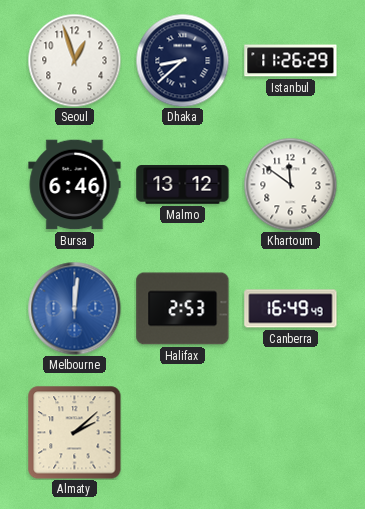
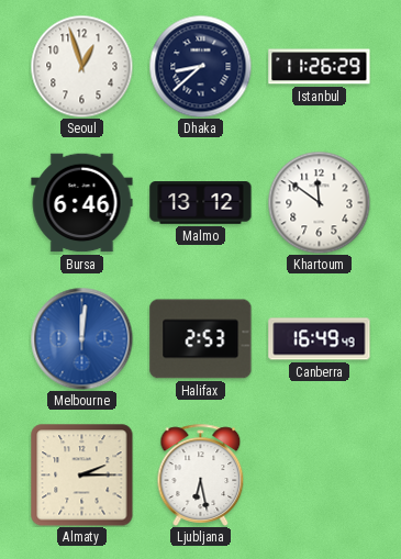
Almaty: 2:08 -> 2:15 (82, 476)
Ljubljana: none -> 6:28 (201, 474)
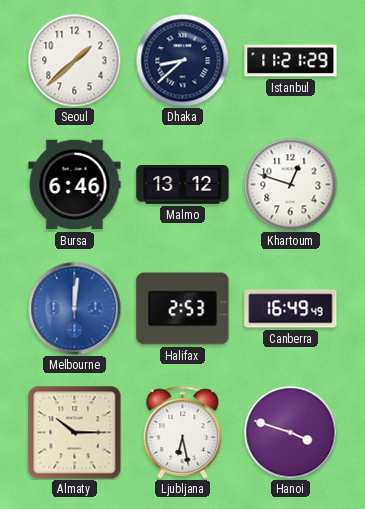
Seoul: 12:57 -> 1:38 (74, 60)
Istanbul: 11:26 -> 11:21 (291, 61)
Khartoum: 11:51 -> 12:48 (290, 184)
Almaty: 2:15 -> 10:15 (75, 433)
Hanoi: none -> 3:48 (290, 432)
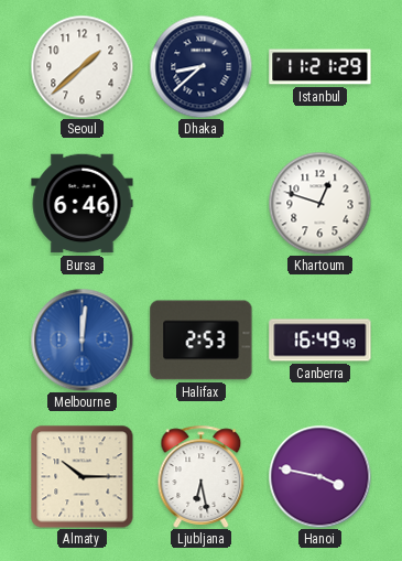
Malmo: 13:12 -> none (183, 185)
Hanoi: 3:48 -> 3:47 (319, 476)
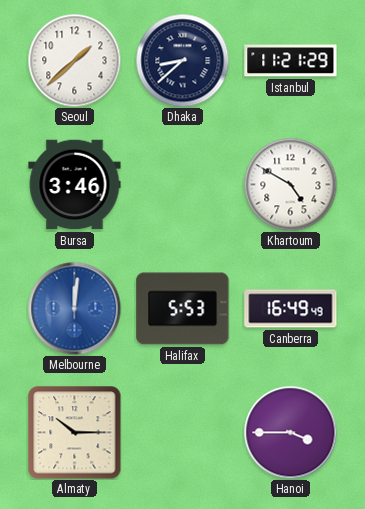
Bursa: 6:46 -> 3:46 (75, 185)
Khartoum: 12:48 -> 4:50 (290, 184)
Halifax: 2:53 -> 5:53 (183, 309)
Ljubljana: 6:28 -> none (202, 476)
Hanoi: 3:47 -> 3:45 (290, 432)
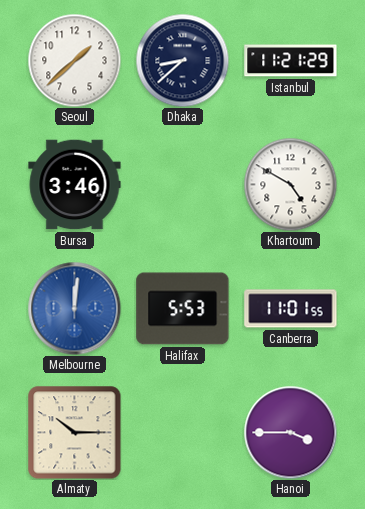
Canberra: 16:49 -> 11:01 (291, 309)
